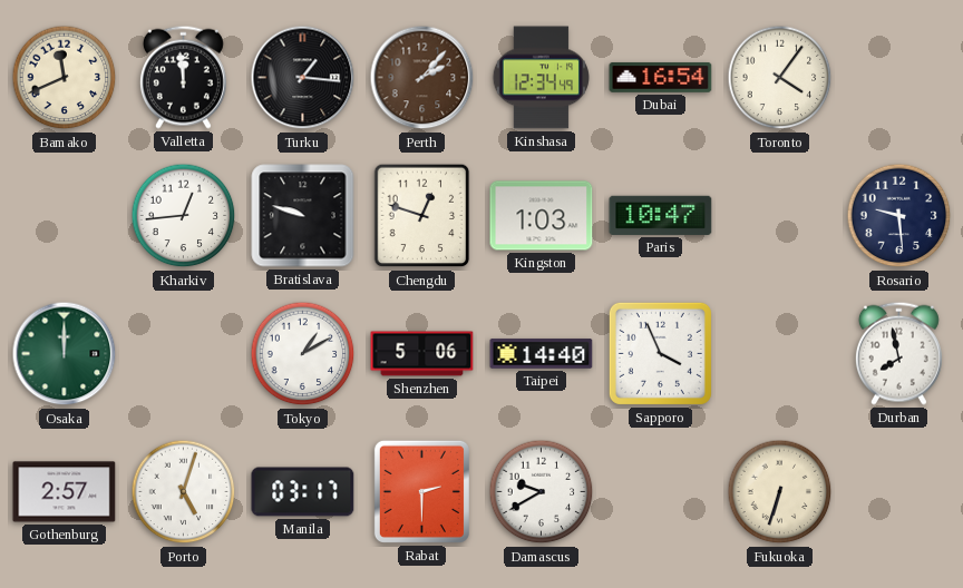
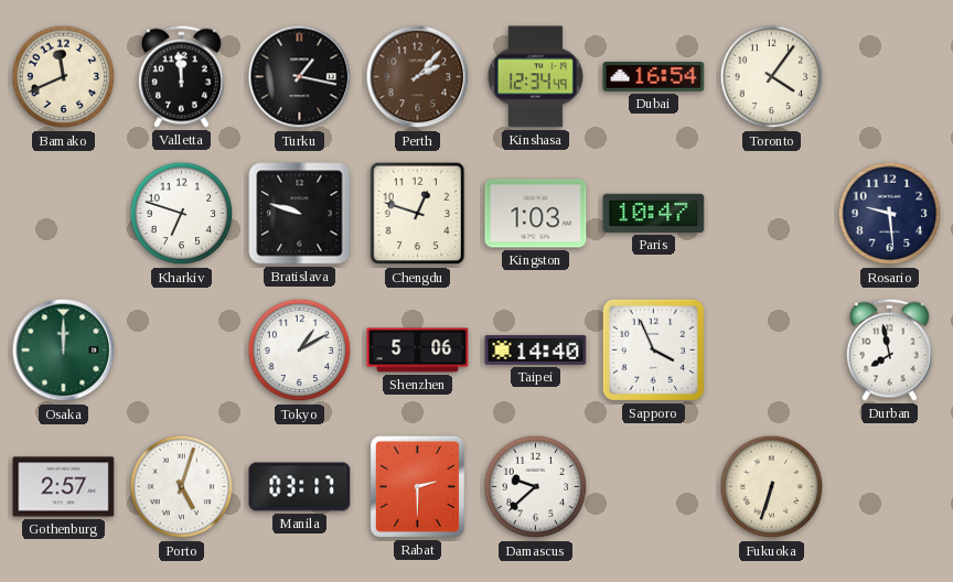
Turku: 1:16 -> 1:17 (300, 77)
Kharkiv: 12:44 -> 6:48 (182, 214)
Damascus: 9:40 -> 9:38 (536, 487)
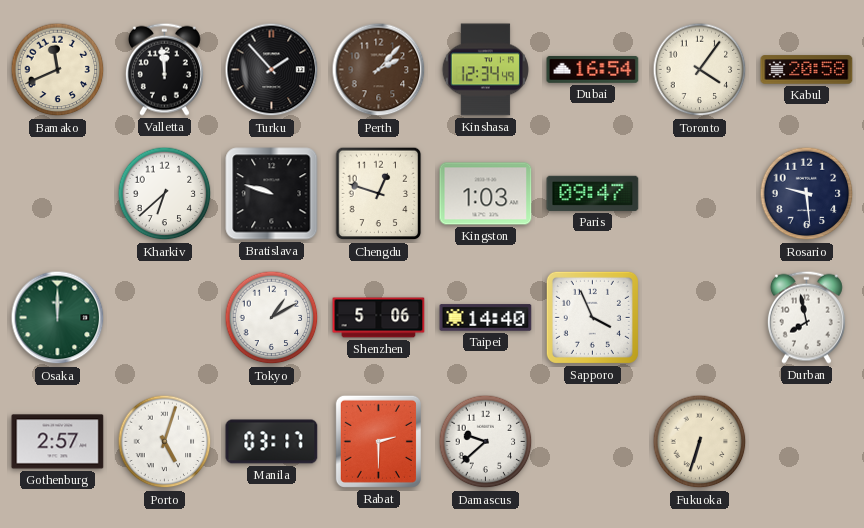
Turku: 1:17 -> 1:53 (272, 70)
Kabul: none -> 20:58 (807, 70)
Kharkiv: 6:48 -> 6:38 (165, 194)
Paris: 10:47 -> 09:47 (593, 193)
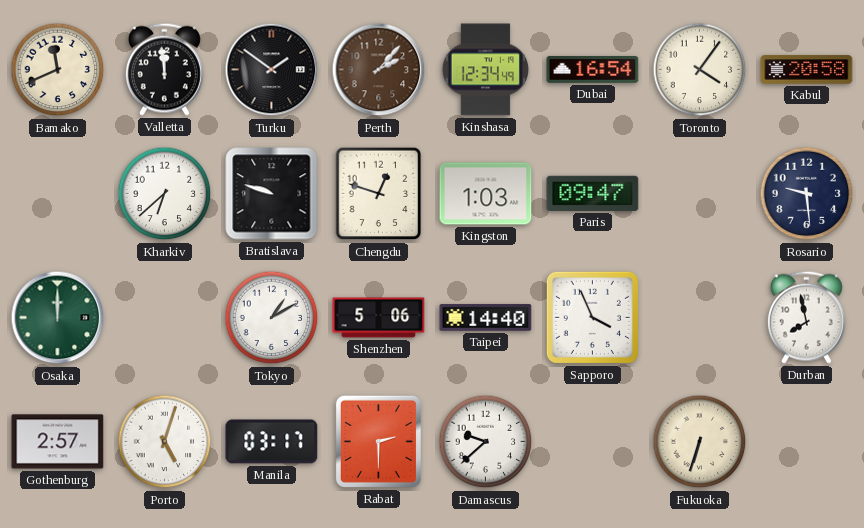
Turku: 1:53 -> 1:51 (272, 70)
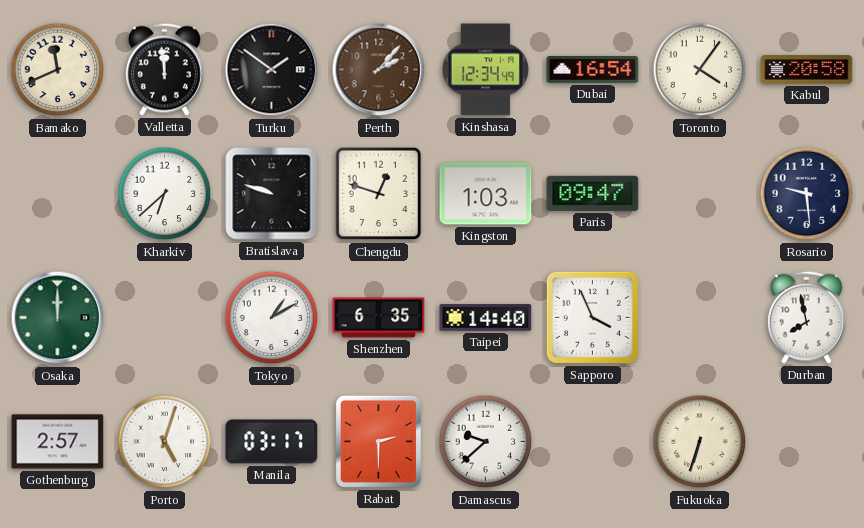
Shenzhen: 5:06 -> 6:35 (379, 318)
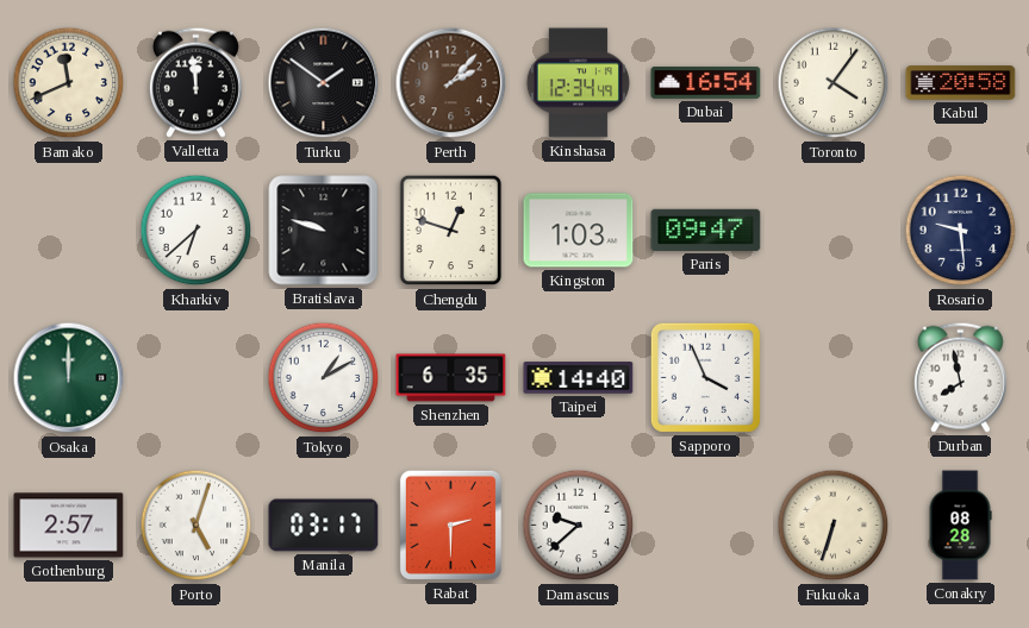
Conakry: none -> 08:28 (960, 526)
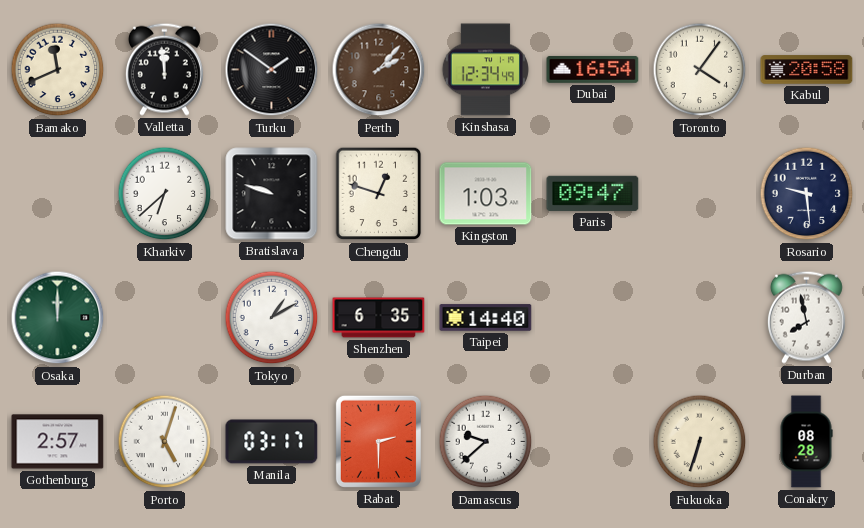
Sapporo: 3:56 -> none (705, 377)
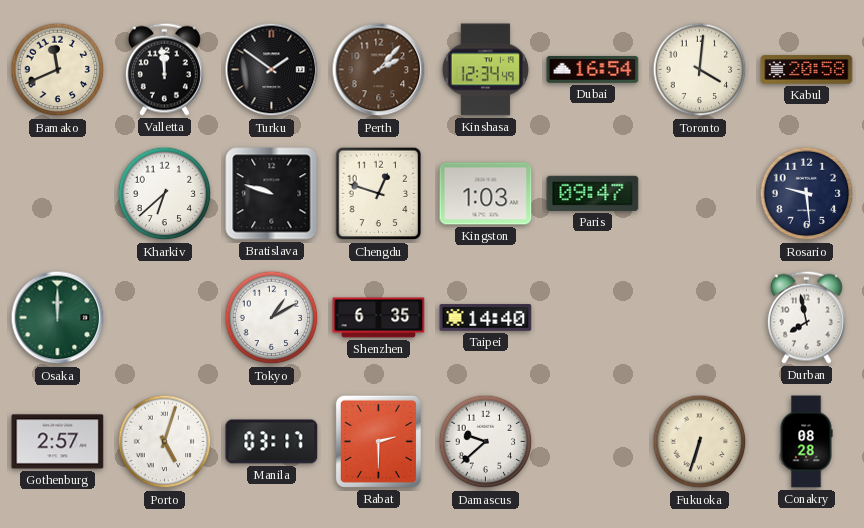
Toronto: 4:06 -> 4:01 (700, 70)
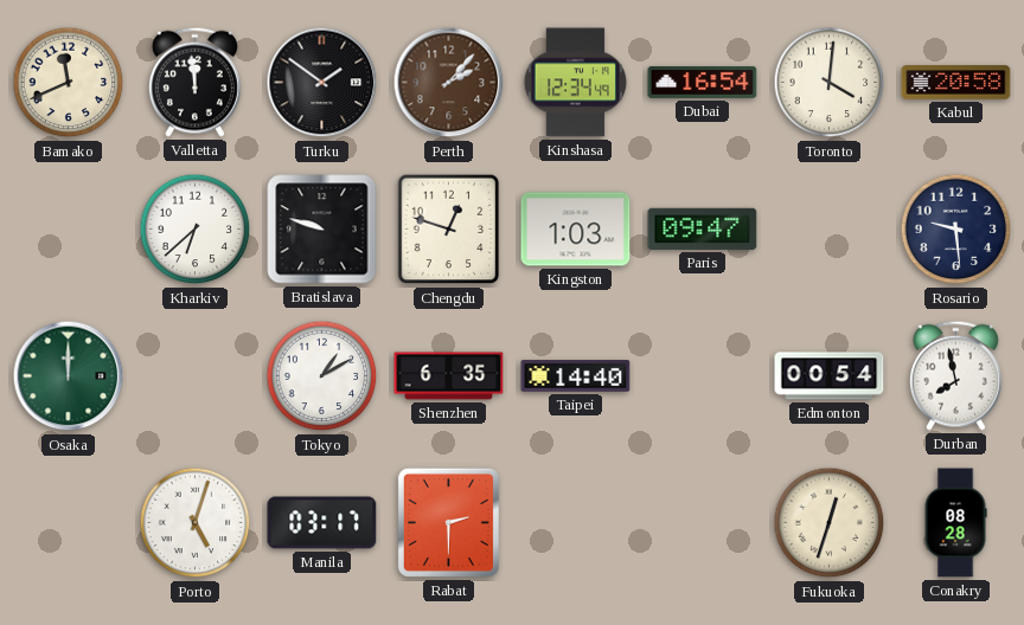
Edmonton: none -> 00:54 (830, 376)
Gothenburg: 2:57 -> none (58, 442)
Damascus: 9:38 -> none (486, 442)
Fukuoka: 6:33 -> 12:33 (830, 523)
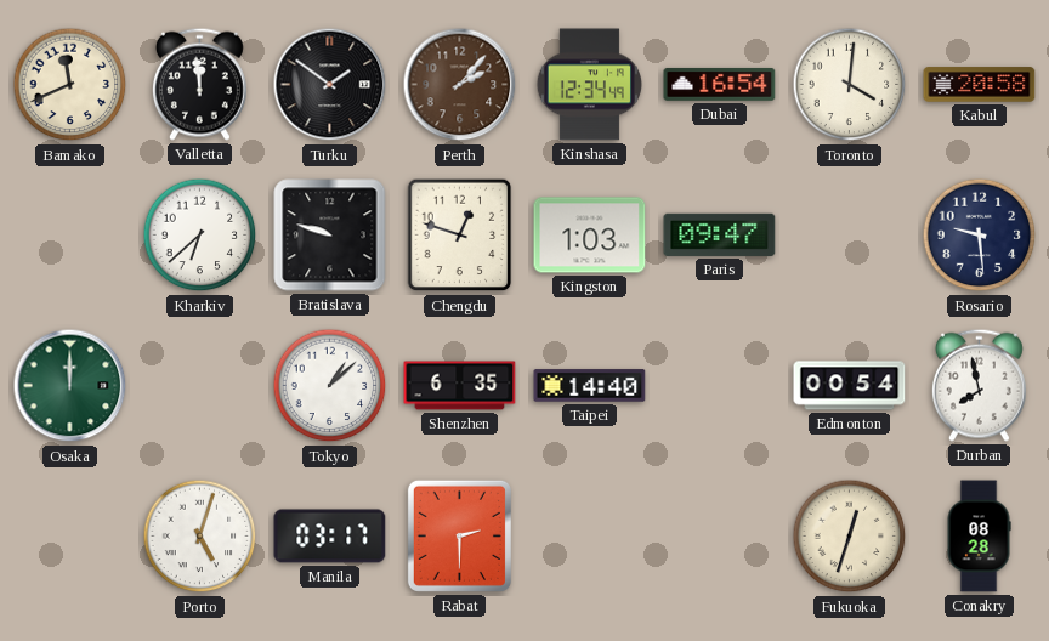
Tokyo: 1:10 -> 1:08 (330, 386)
